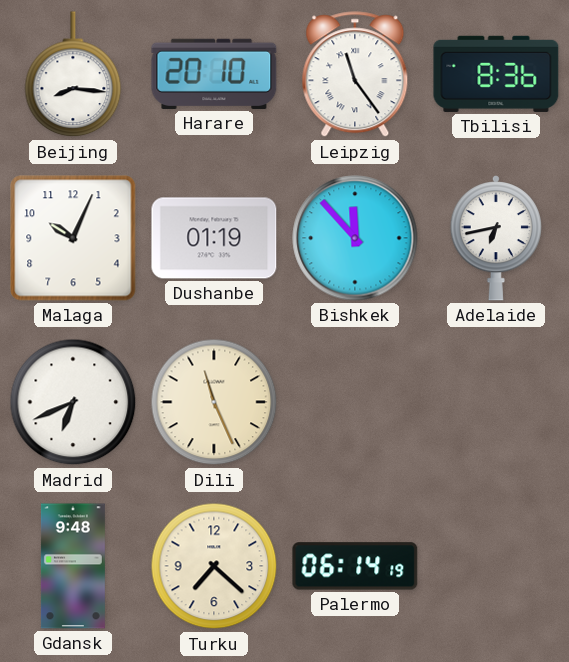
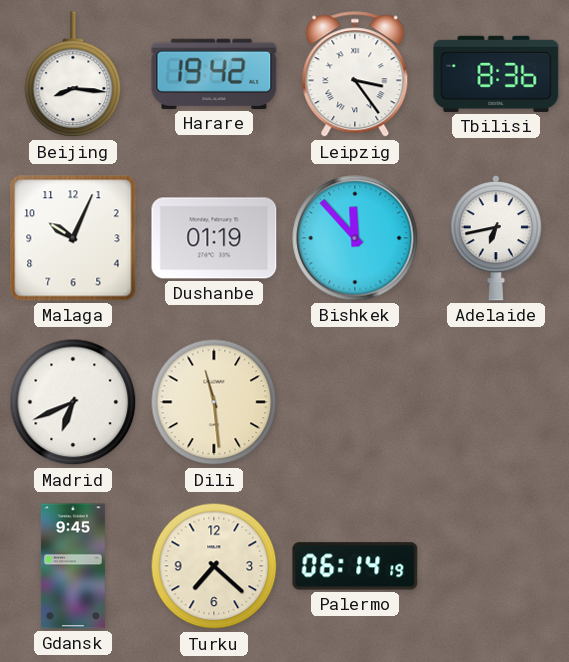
Harare: 20:10 -> 19:42 (214, 74)
Leipzig: 11:24 -> 3:24 (355, 75)
Dili: 11:26 -> 11:29 (214, 402)
Gdansk: 9:48 -> 9:45 (73, 566)
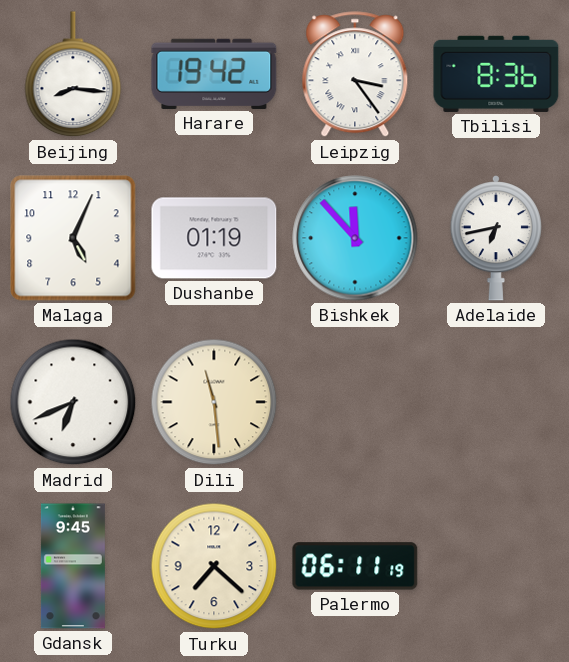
Malaga: 10:04 -> 5:04 (73, 238)
Palermo: 06:14 -> 06:11 (355, 566)
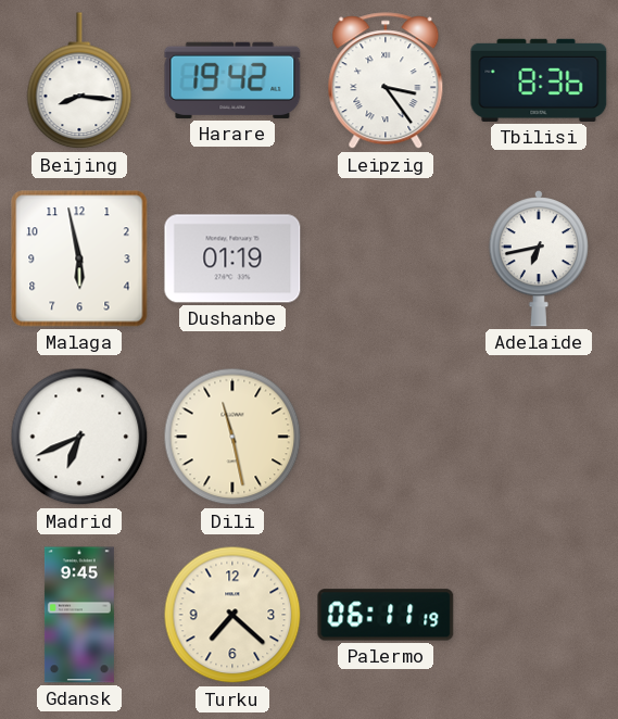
Malaga: 5:04 -> 5:58 (79, 258)
Bishkek: 11:53 -> none (355, 238)
Dili: 11:29 -> 11:28 (232, 437)
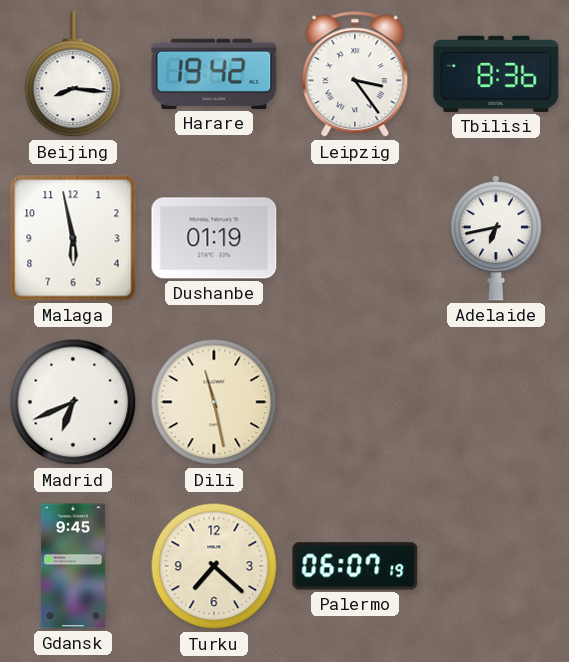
Palermo: 06:11 -> 06:07 (355, 566)
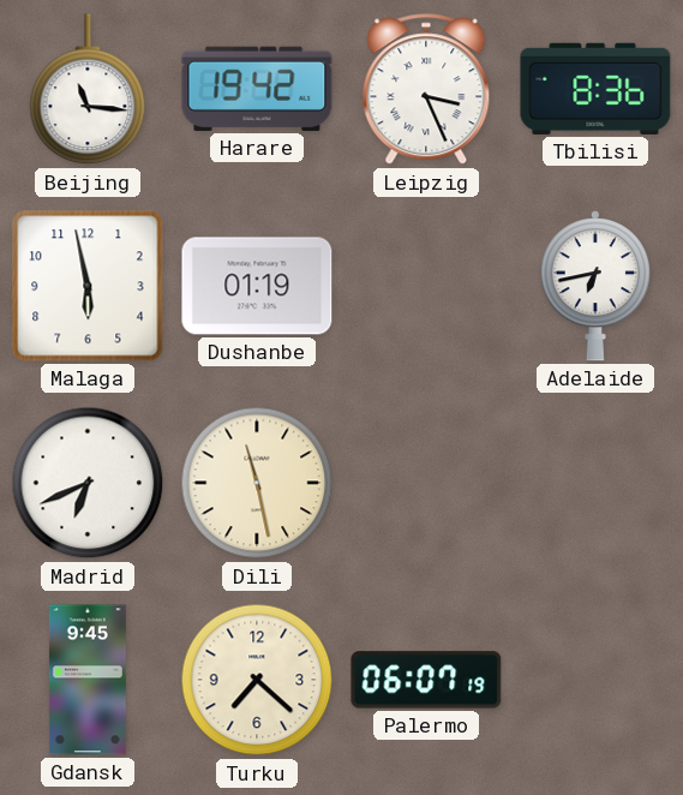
Beijing: 8:16 -> 11:16 (88, 90)
Leipzig: 3:24 -> 3:26 (426, 90)
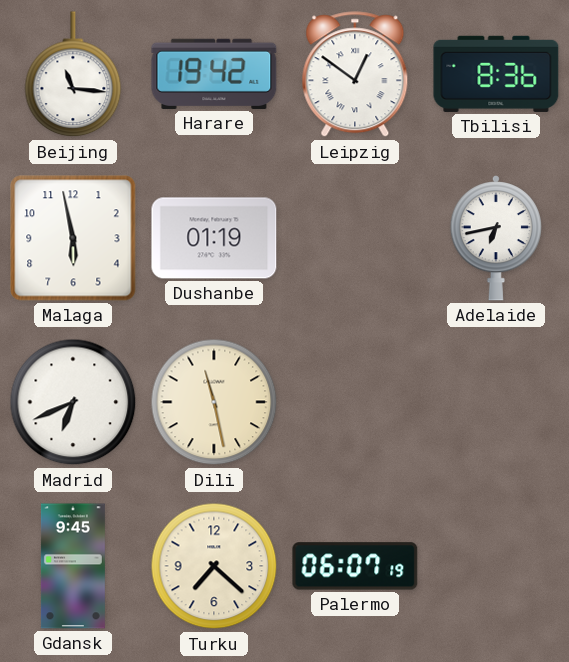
Leipzig: 3:26 -> 12:51 (355, 75)
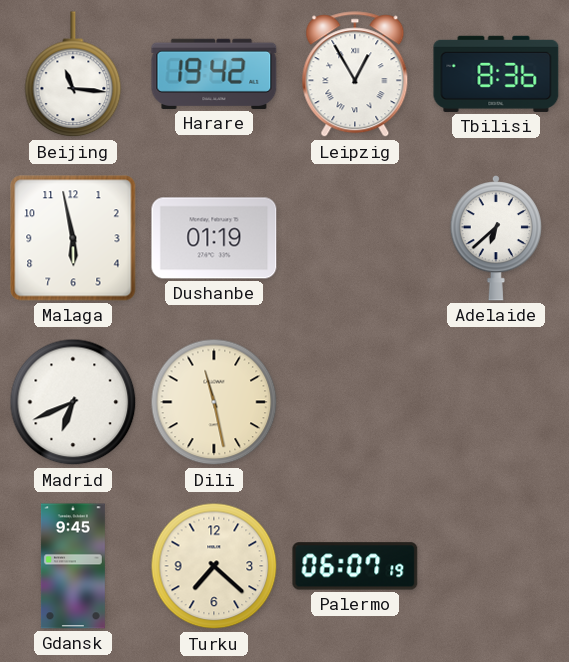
Leipzig: 12:51 -> 12:55 (355, 75)
Adelaide: 6:43 -> 6:38 (496, 239)
